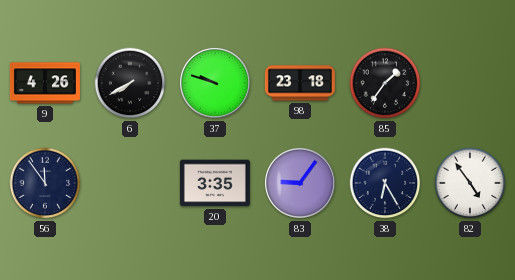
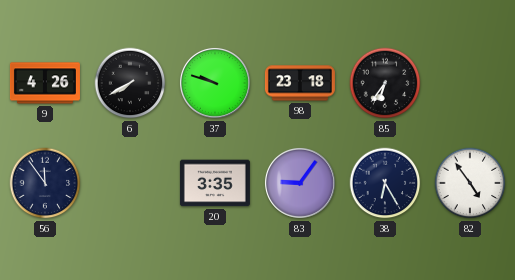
85: 1:36 -> 6:36 (385, 83)
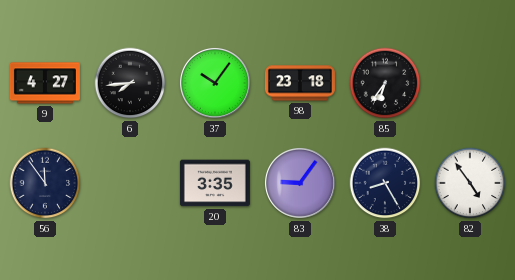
9: 4:26 -> 4:27 (45, 83)
6: 7:40 -> 7:44 (130, 83)
37: 9:48 -> 10:06 (215, 83)
38: 6:25 -> 8:25 (385, 183)
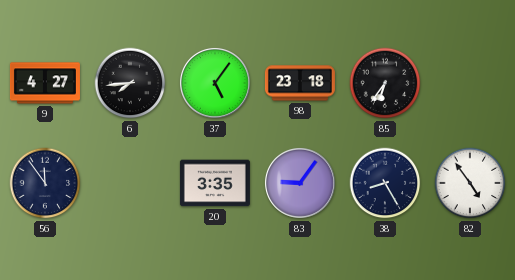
37: 10:06 -> 5:06 (215, 83)
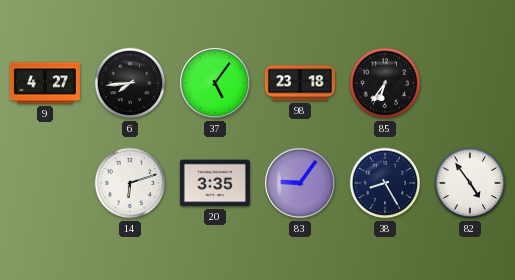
56: 11:54 -> none (45, 183)
14: none -> 6:12 (130, 183)
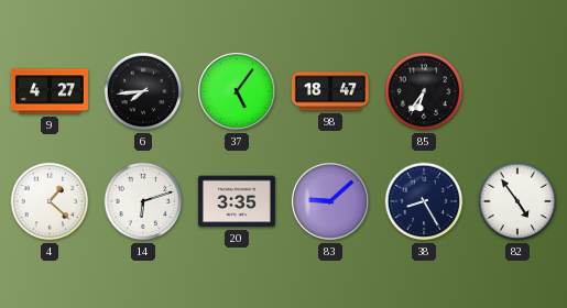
98: 23:18 -> 18:47 (330, 91)
4: none -> 1:22 (50, 201)
83: 9:06 -> 9:08 (330, 201)
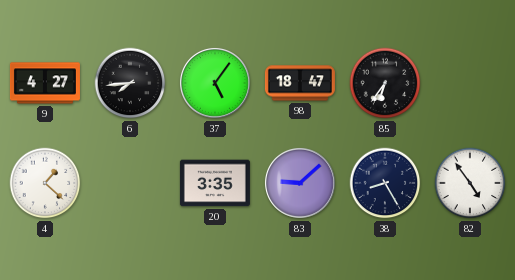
14: 6:12 -> none (143, 201)
